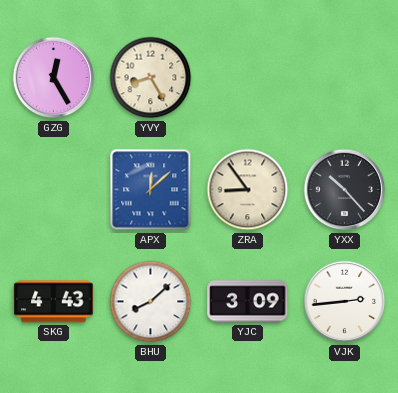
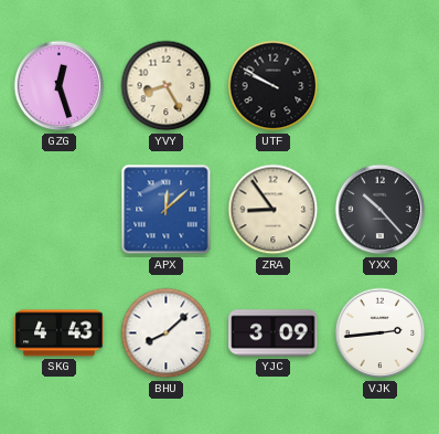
GZG: 12:25 -> 12:27 (60, 86)
UTF: none -> 9:50 (274, 86)
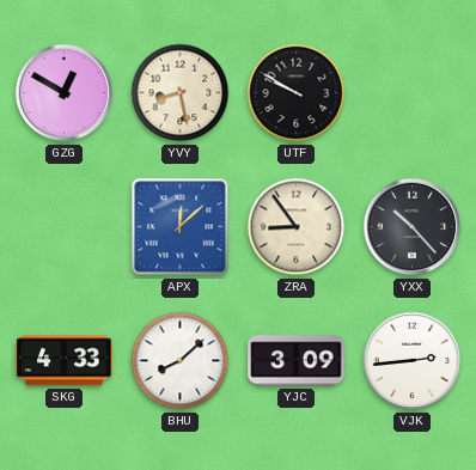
GZG: 12:27 -> 12:50 (65, 93)
YVY: 8:25 -> 8:28 (181, 93)
SKG: 4:43 -> 4:33 (65, 361)
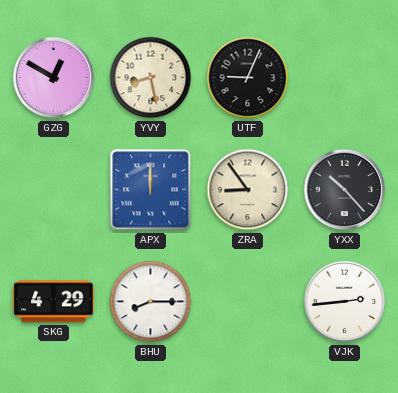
UTF: 9:50 -> 9:04 (248, 78)
APX: 12:08 -> 12:00 (151, 190)
SKG: 4:33 -> 4:29 (54, 302)
BHU: 8:08 -> 8:15 (151, 302)
YJC: 3:09 -> none (297, 361)
